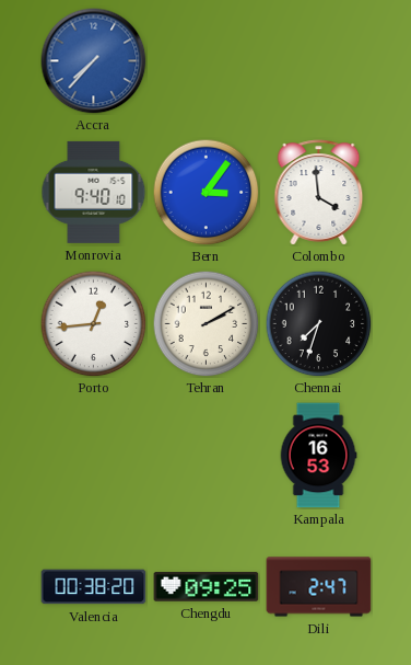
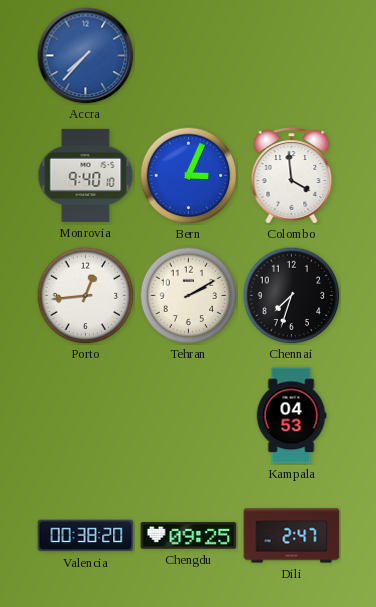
Bern: 3:06 -> 3:04 (188, 175)
Kampala: 16:53 -> 04:53 (291, 416)
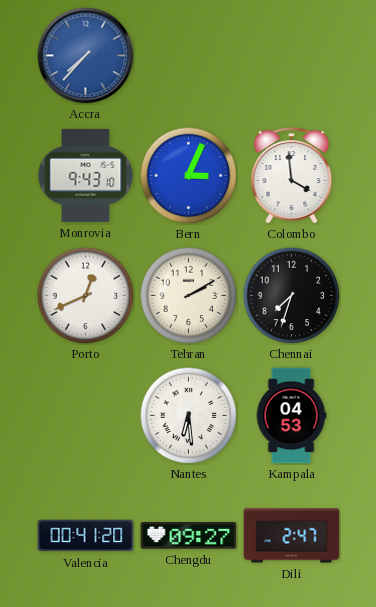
Monrovia: 9:40 -> 9:43 (86, 175)
Porto: 12:44 -> 12:41 (85, 295)
Nantes: none -> 6:29 (188, 415)
Valencia: 00:38 -> 00:41 (86, 536)
Chengdu: 09:25 -> 09:27 (189, 536)
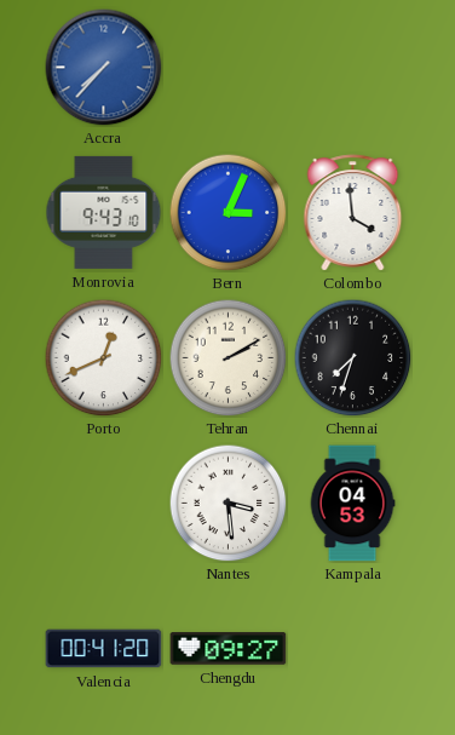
Nantes: 6:29 -> 3:29 (227, 503)
Dili: 2:47 -> none (292, 536)
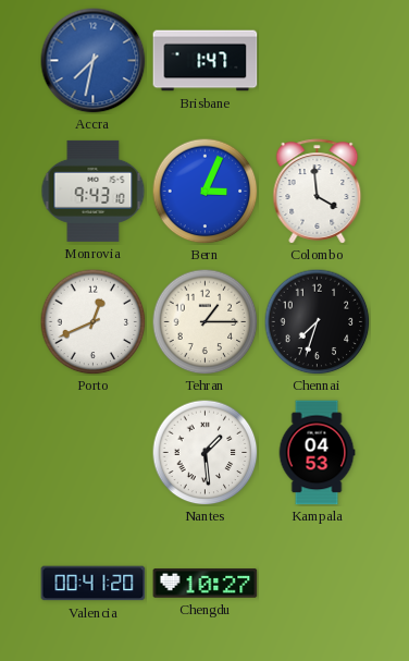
Accra: 7:37 -> 7:32 (94, 61)
Brisbane: none -> 1:47 (206, 61)
Tehran: 2:10 -> 1:15 (205, 321)
Nantes: 3:29 -> 1:29 (205, 452)
Chengdu: 09:27 -> 10:27 (206, 584)
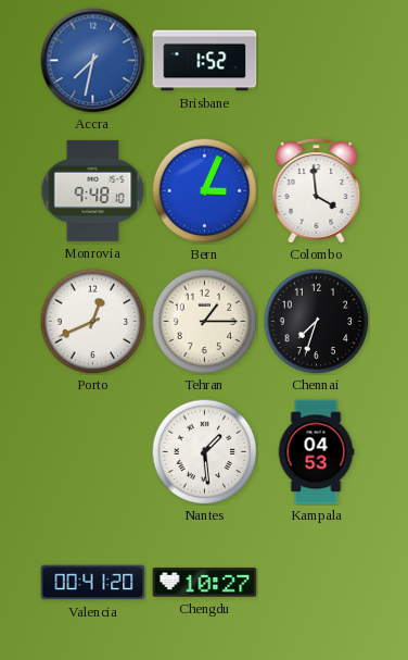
Brisbane: 1:47 -> 1:52 (205, 61)
Monrovia: 9:43 -> 9:48 (93, 190)
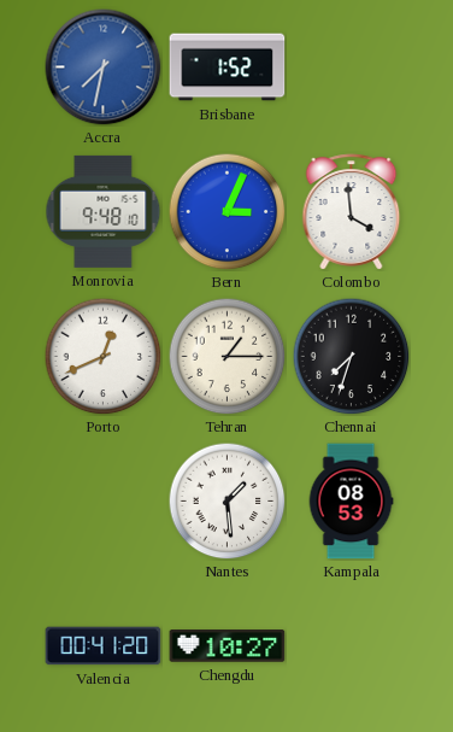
Kampala: 04:53 -> 08:53 (351, 502)
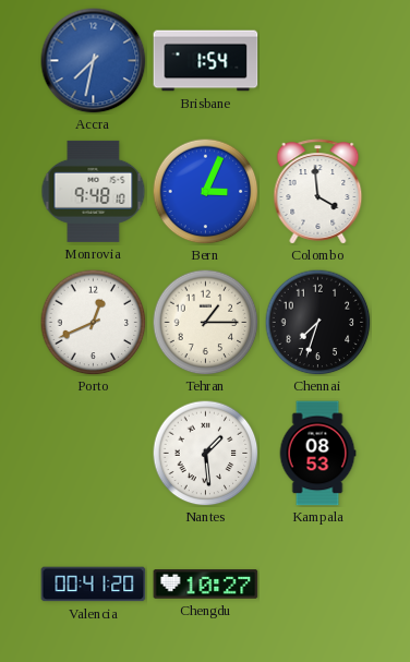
Brisbane: 1:52 -> 1:54 (206, 61)
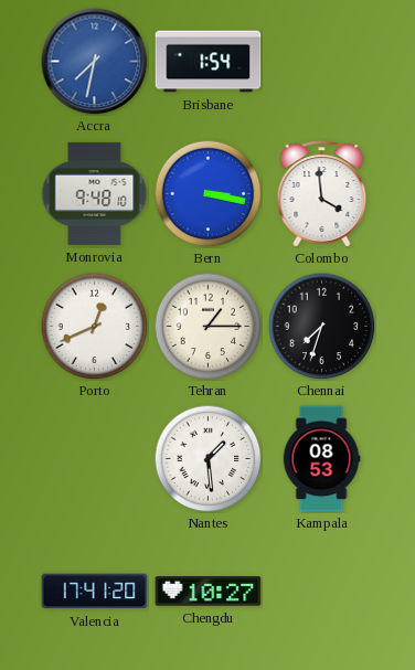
Bern: 3:04 -> 3:17 (208, 193)
Valencia: 00:41 -> 17:41 (95, 592)
